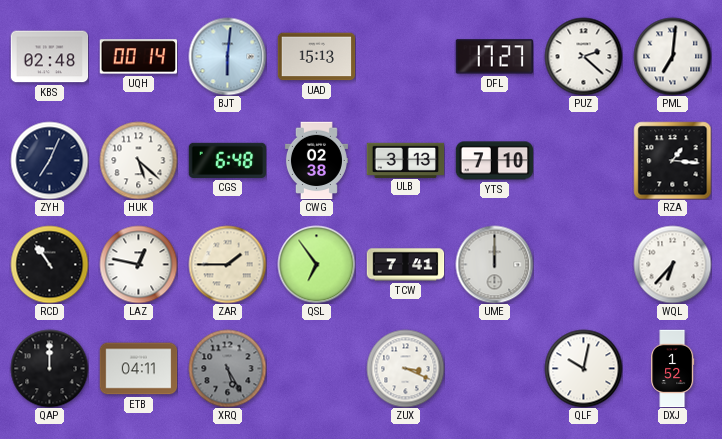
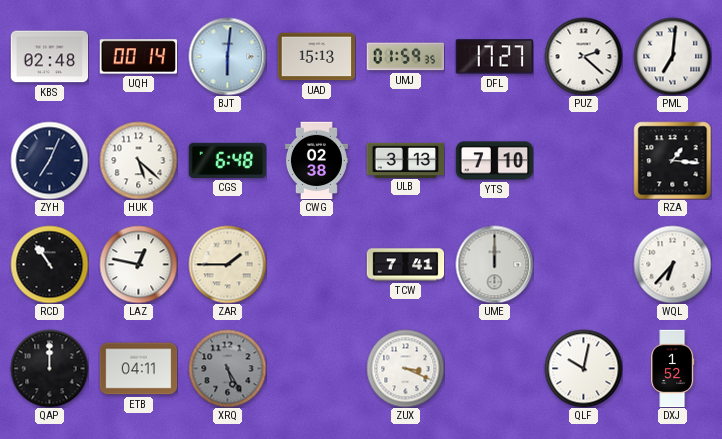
UMJ: none -> 01:59 (405, 57)
QSL: 6:54 -> none (316, 264)
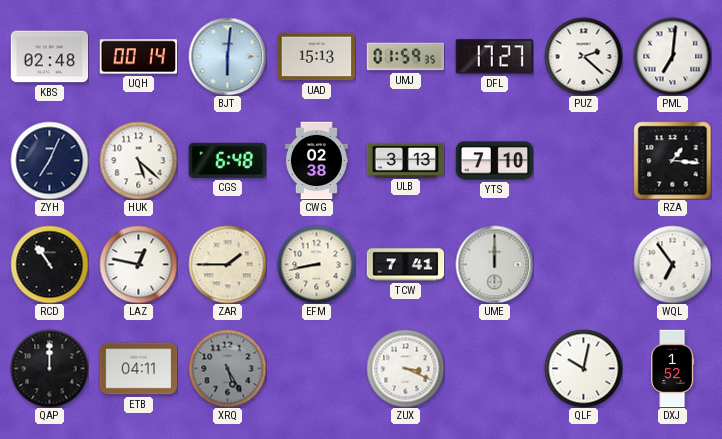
EFM: none -> 8:43 (316, 264)
WQL: 6:37 -> 6:54 (672, 264)
